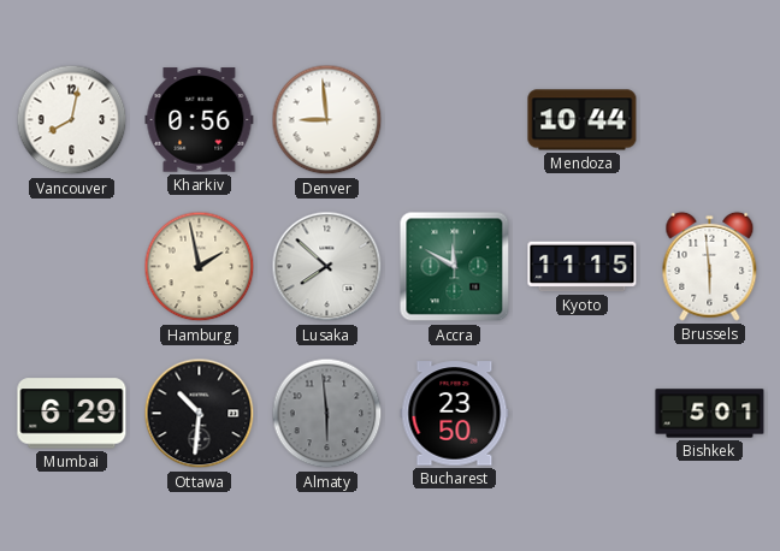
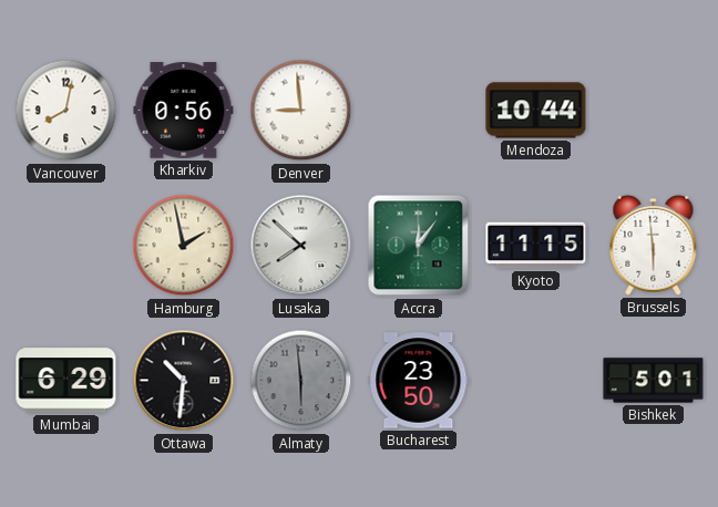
Accra: 11:50 -> 12:06 (419, 246)
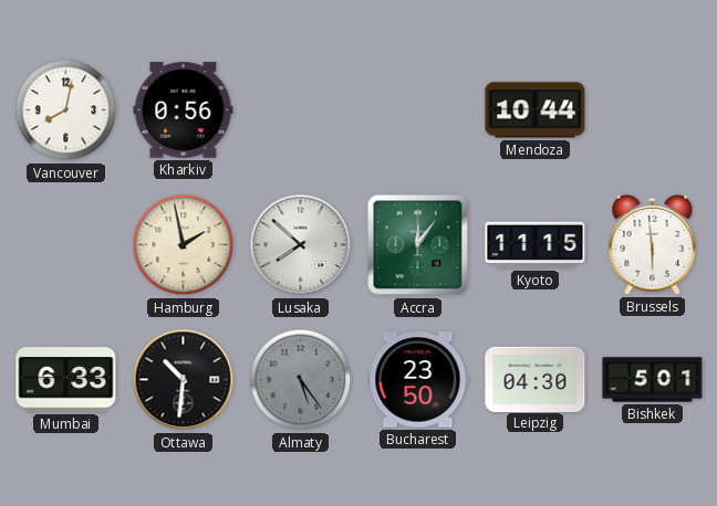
Denver: 8:59 -> none (301, 111)
Mumbai: 6:29 -> 6:33 (66, 380)
Almaty: 5:59 -> 5:24 (301, 380)
Leipzig: none -> 04:30 (536, 379)
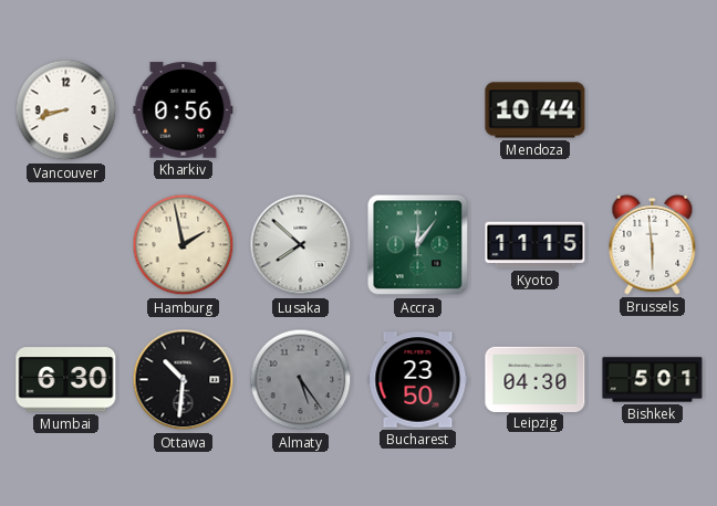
Vancouver: 8:02 -> 8:42 (66, 110)
Mumbai: 6:33 -> 6:30 (66, 380)
